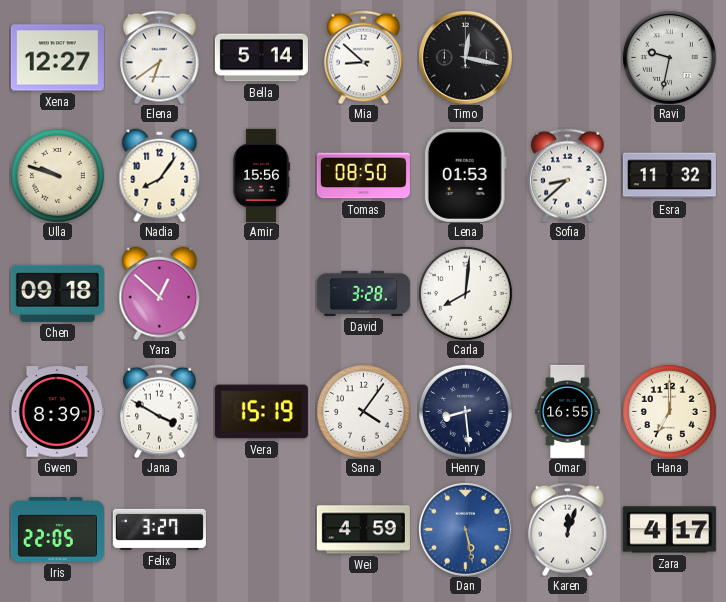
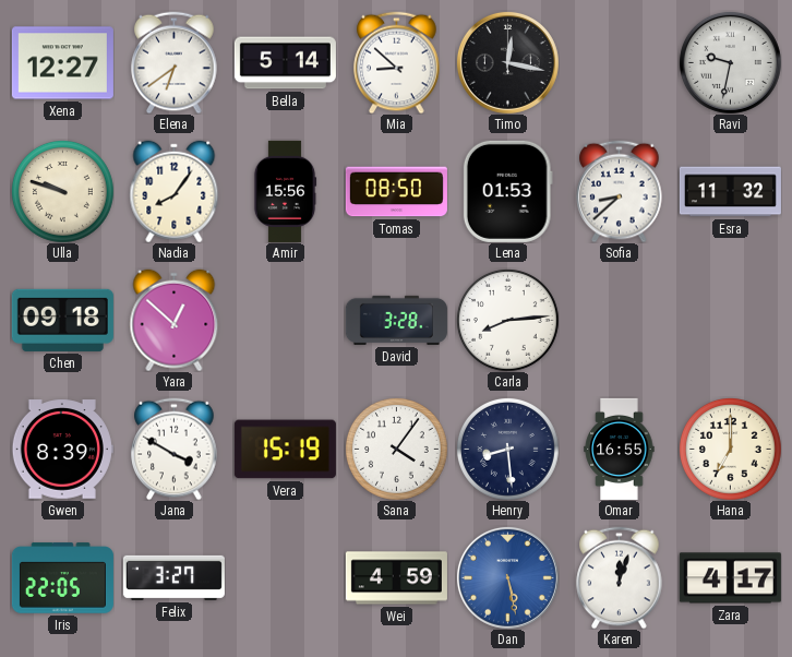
Carla: 8:01 -> 8:14 (507, 320)
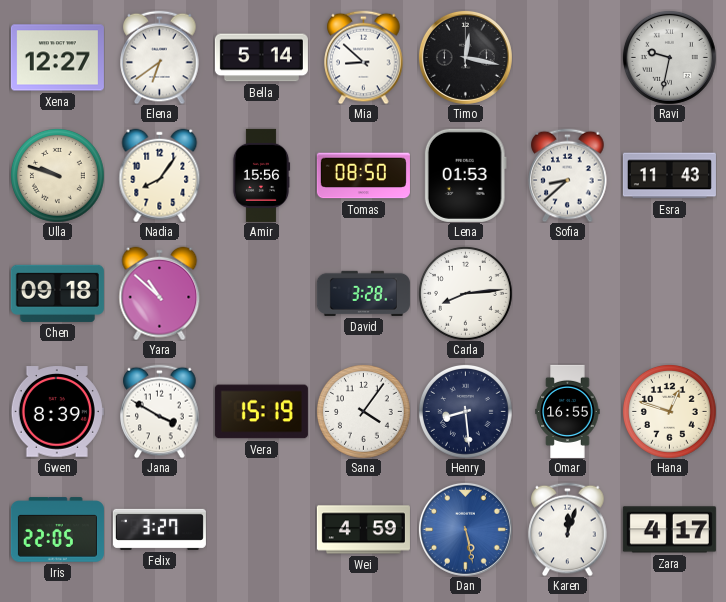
Esra: 11:32 -> 11:43 (669, 176)
Yara: 12:52 -> 10:52 (160, 293)
Hana: 7:00 -> 12:48 (669, 411)
